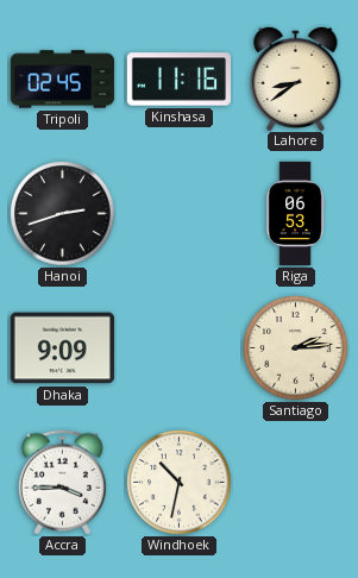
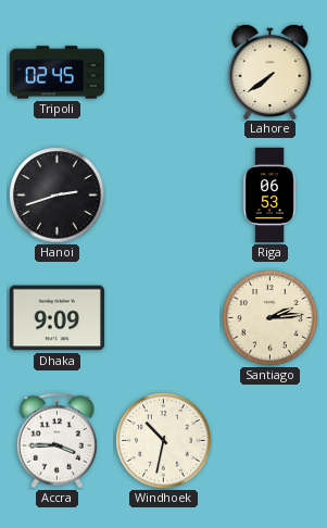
Kinshasa: 11:16 -> none (178, 80)
Lahore: 8:39 -> 7:39 (271, 71)
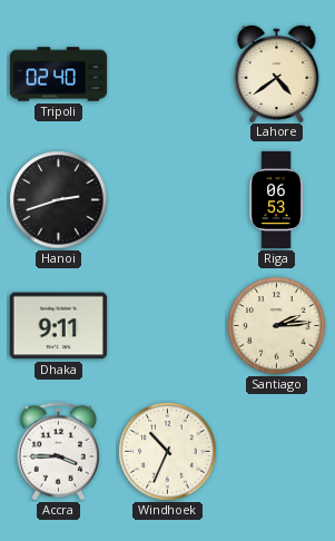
Tripoli: 02:45 -> 02:40 (58, 75)
Lahore: 7:39 -> 4:39 (277, 72)
Dhaka: 9:09 -> 9:11 (58, 326)
Windhoek: 10:32 -> 10:34 (168, 452)
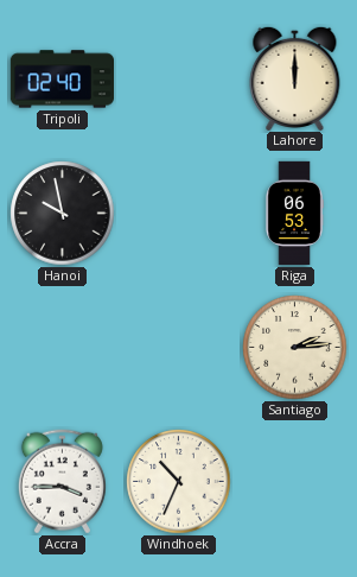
Lahore: 4:39 -> 12:00 (295, 77)
Hanoi: 2:42 -> 9:58 (63, 214)
Dhaka: 9:11 -> none (58, 326)
